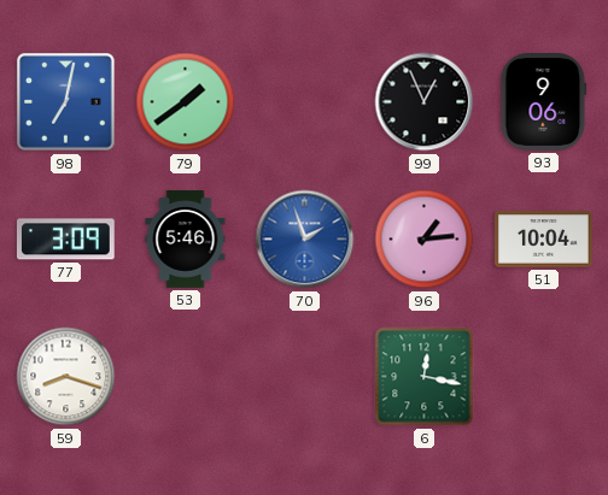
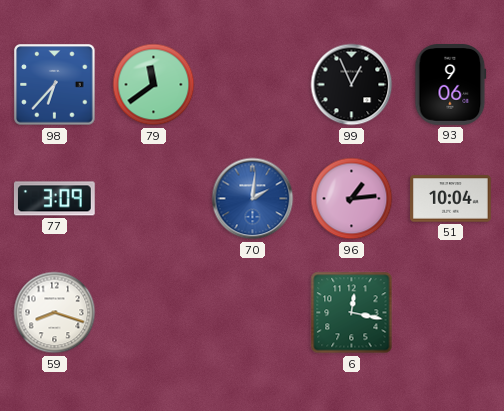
98: 7:02 -> 6:37 (55, 85)
79: 1:39 -> 11:39 (154, 85)
53: 5:46 -> none (186, 240)
70: 1:57 -> 2:01 (253, 199)
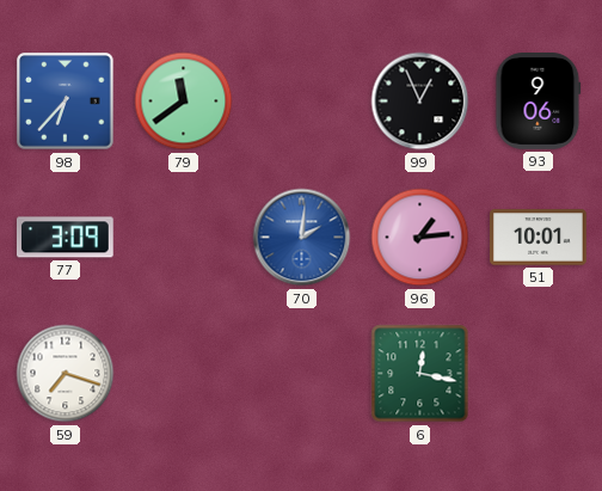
51: 10:04 -> 10:01 (539, 238)
59: 8:18 -> 7:18 (66, 374)
